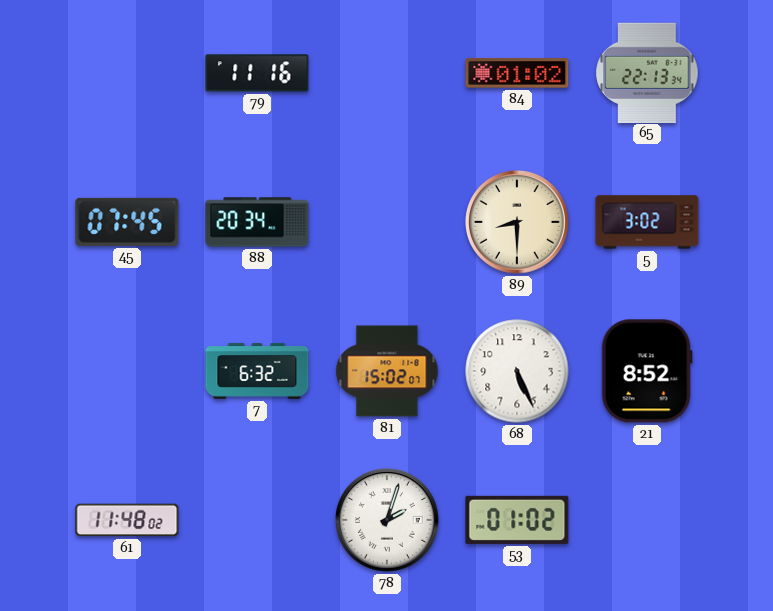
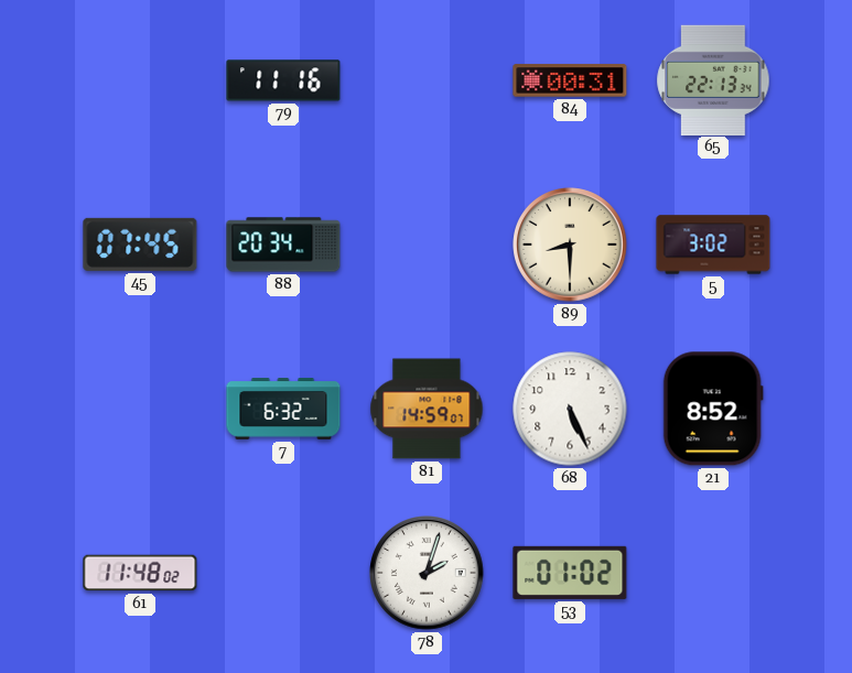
84: 01:02 -> 00:31 (570, 80)
81: 15:02 -> 14:59 (427, 409)
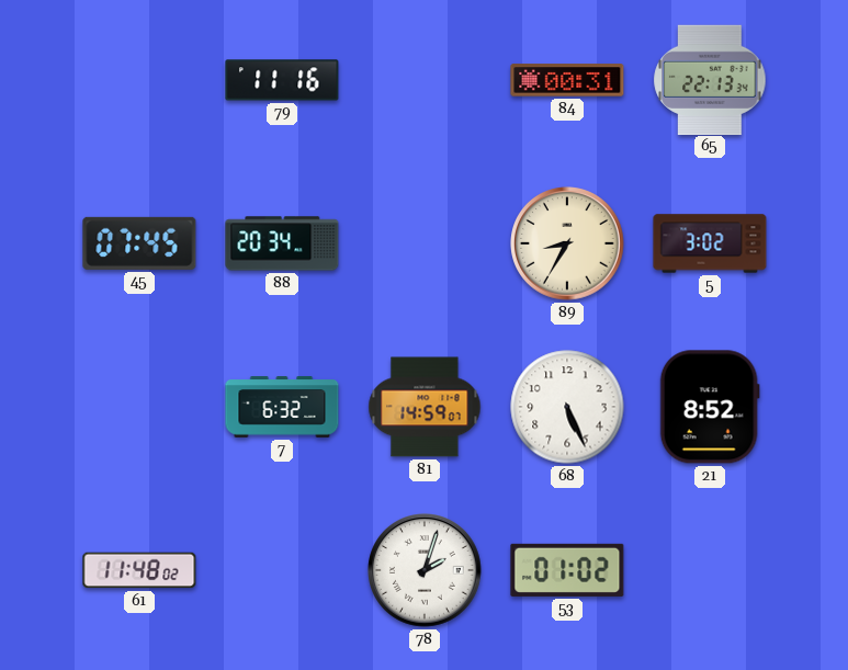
89: 8:30 -> 8:35 (567, 243)
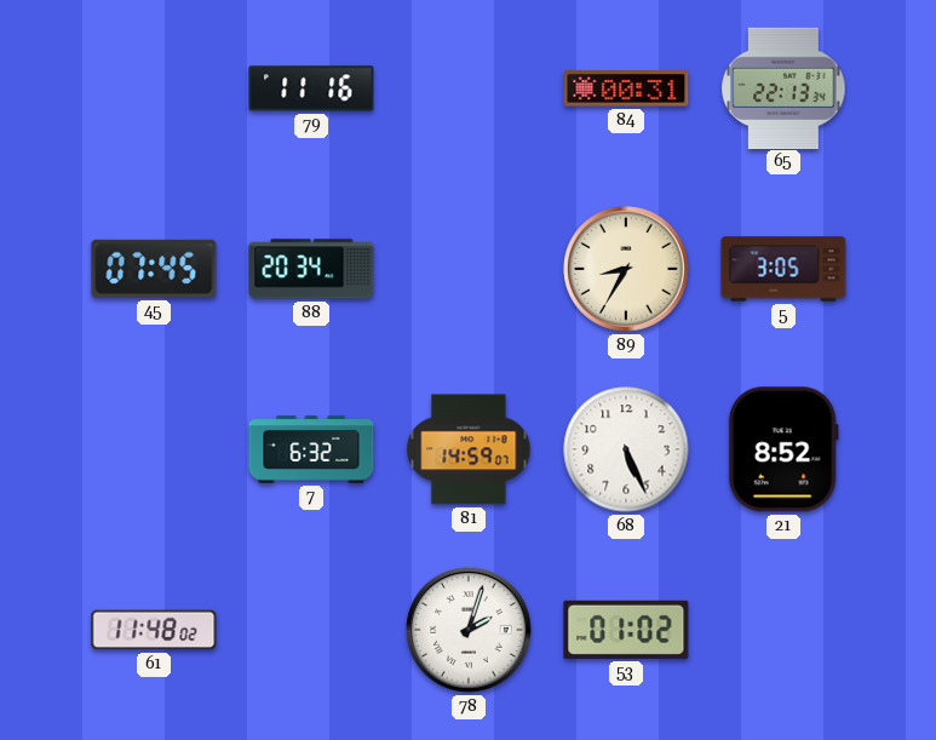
5: 3:02 -> 3:05 (783, 269)
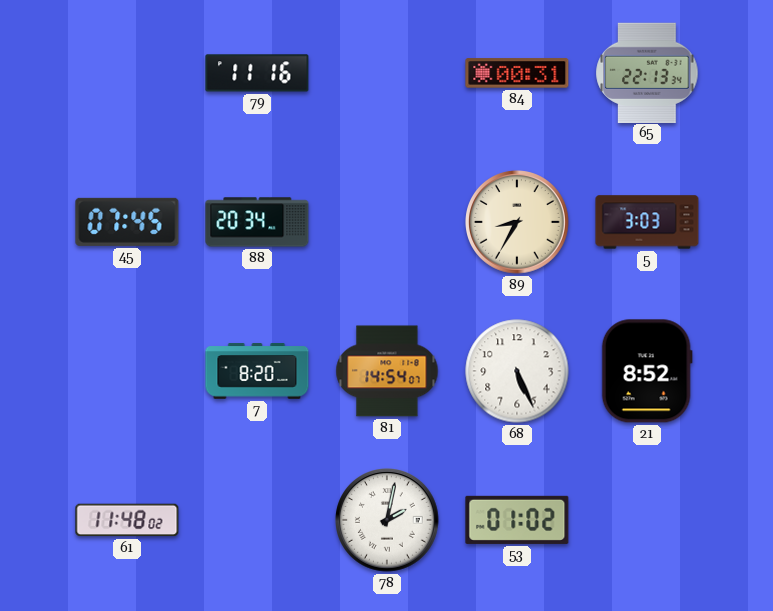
5: 3:05 -> 3:03 (647, 222)
7: 6:32 -> 8:20 (257, 371)
81: 14:59 -> 14:54 (387, 371)
78: 2:03 -> 2:02 (387, 520)
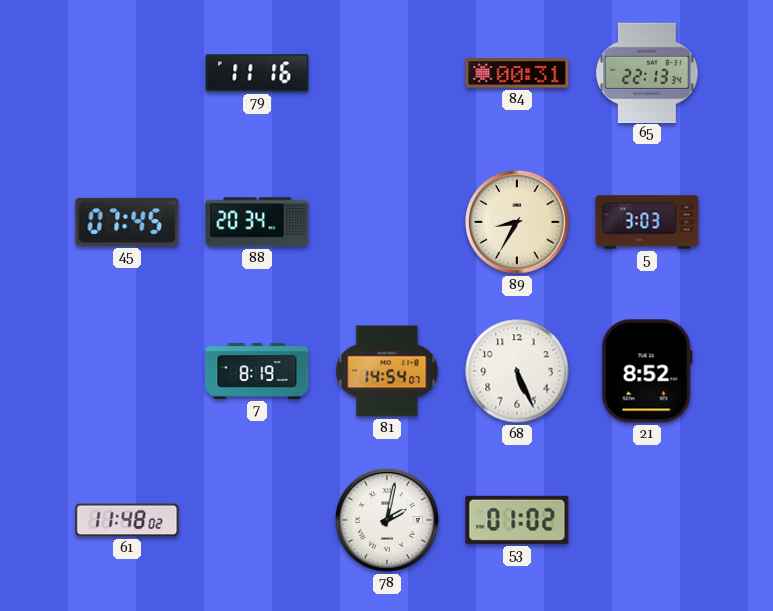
7: 8:20 -> 8:19 (257, 371)
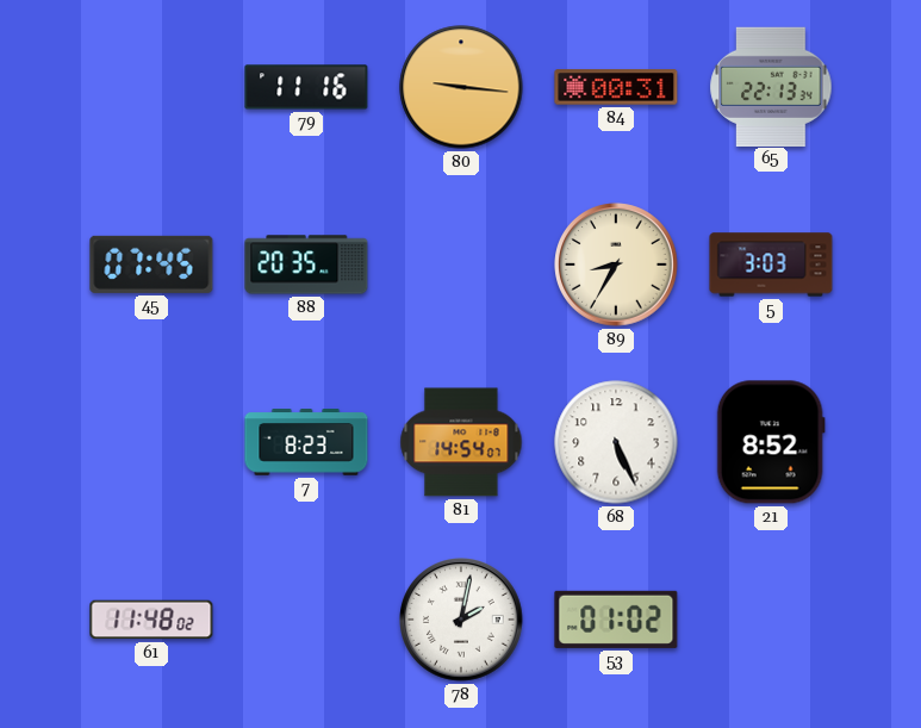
80: none -> 9:16 (461, 87)
88: 20:34 -> 20:35 (306, 265)
7: 8:19 -> 8:23 (306, 442)
